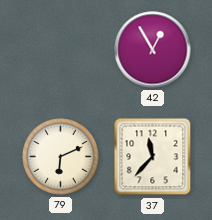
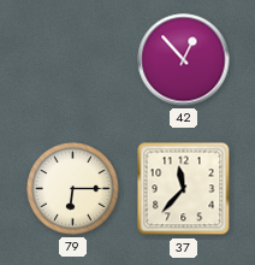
42: 12:55 -> 12:53 (184, 60)
79: 6:11 -> 6:15 (73, 189)
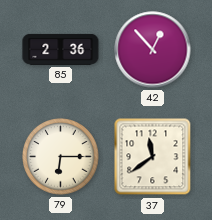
85: none -> 2:36 (61, 49)
37: 11:37 -> 11:39 (153, 157)
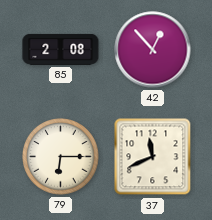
85: 2:36 -> 2:08 (61, 49)
37: 11:39 -> 11:41 (153, 157)
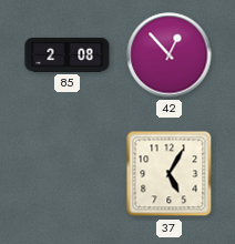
79: 6:15 -> none (61, 157)
37: 11:41 -> 5:05 (170, 174)
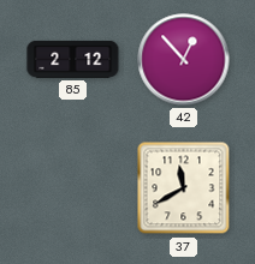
85: 2:08 -> 2:12 (73, 59)
37: 5:05 -> 11:40 (184, 188)
